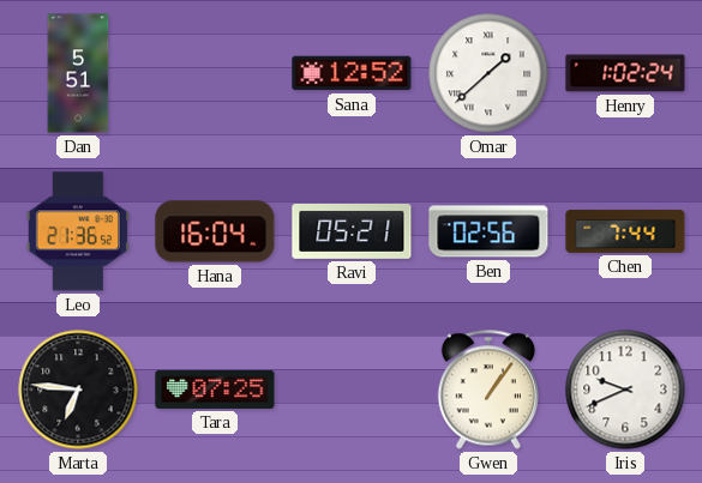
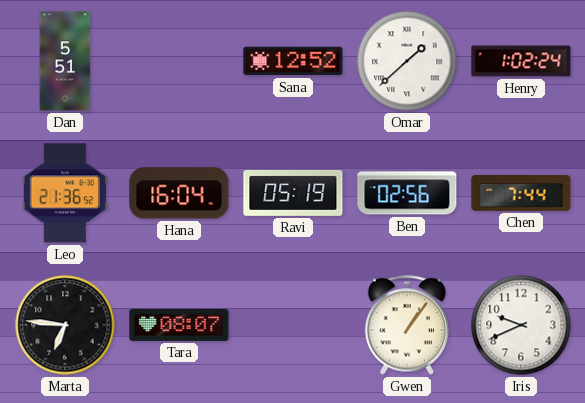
Ravi: 05:21 -> 05:19 (293, 193)
Tara: 07:25 -> 08:07 (179, 325)
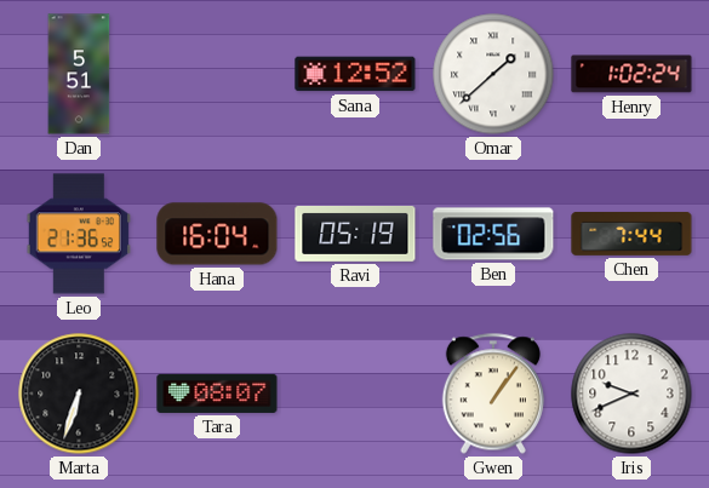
Marta: 6:46 -> 6:33 (79, 394)
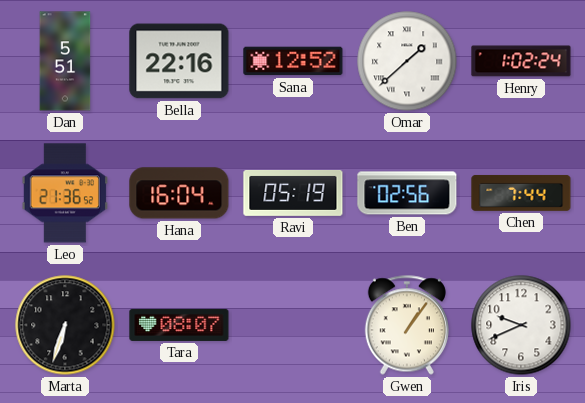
Bella: none -> 22:16 (179, 61)
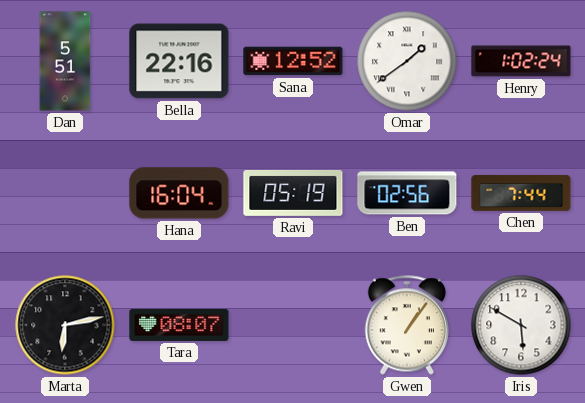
Omar: 1:38 -> 1:39 (407, 61)
Leo: 21:36 -> none (64, 193)
Marta: 6:33 -> 6:13 (65, 325)
Iris: 9:41 -> 5:50 (521, 325)
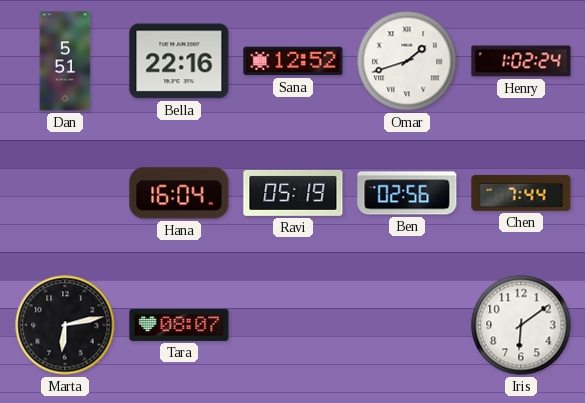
Omar: 1:39 -> 1:42 (407, 61)
Gwen: 1:06 -> none (407, 325)
Iris: 5:50 -> 6:09 (521, 325)
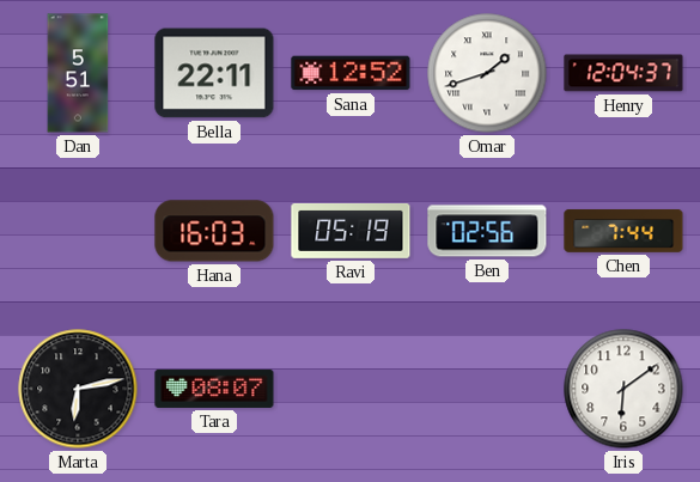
Bella: 22:16 -> 22:11 (214, 73)
Henry: 1:02 -> 12:04 (623, 73)
Hana: 16:04 -> 16:03 (214, 231)
